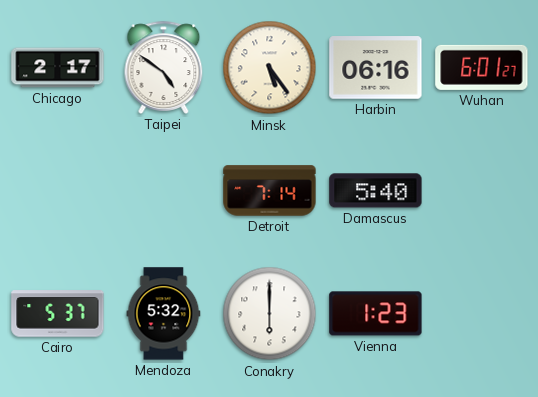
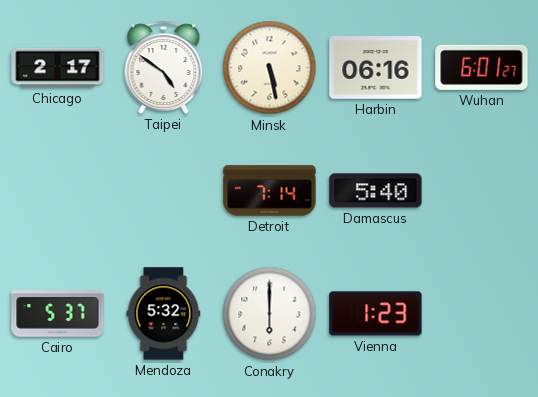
Minsk: 5:24 -> 5:28 (270, 68)
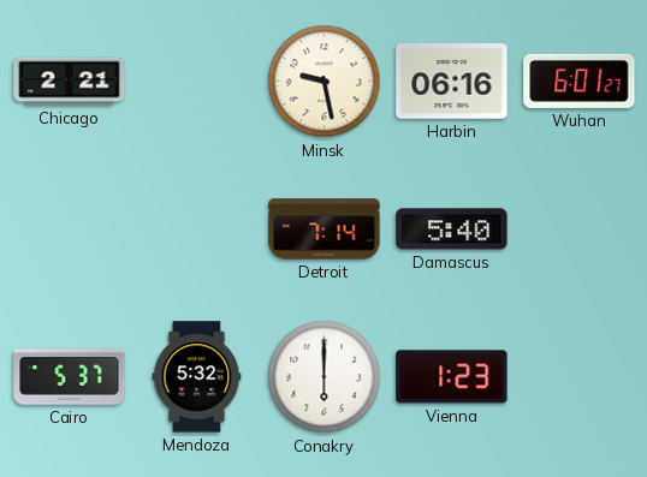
Chicago: 2:17 -> 2:21 (70, 82)
Taipei: 4:51 -> none (164, 67)
Minsk: 5:28 -> 9:28 (325, 82)
